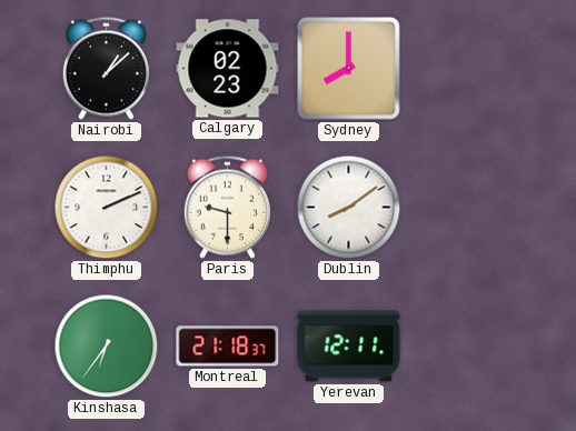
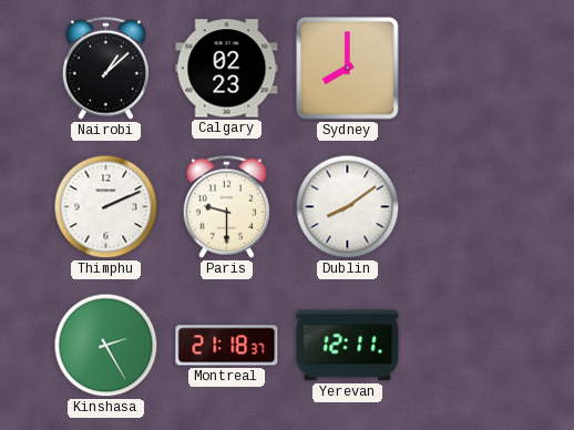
Kinshasa: 6:36 -> 2:25 (106, 346)
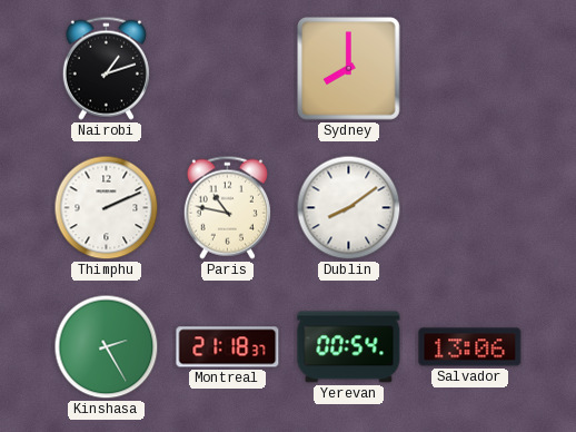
Nairobi: 1:08 -> 1:12 (106, 68)
Calgary: 02:23 -> none (227, 69)
Paris: 9:30 -> 10:47 (227, 207)
Yerevan: 12:11 -> 00:54 (349, 347)
Salvador: none -> 13:06 (470, 347)
